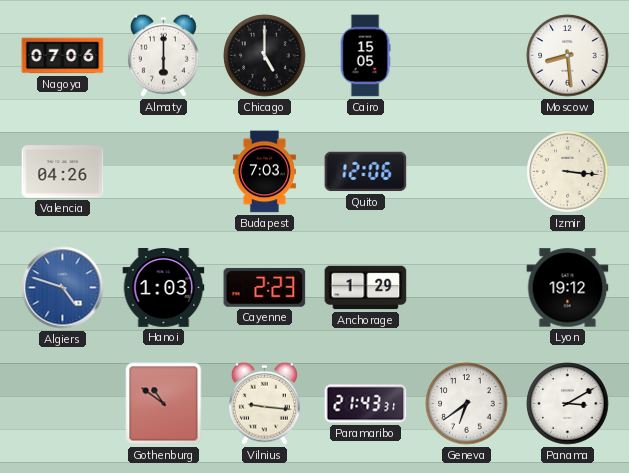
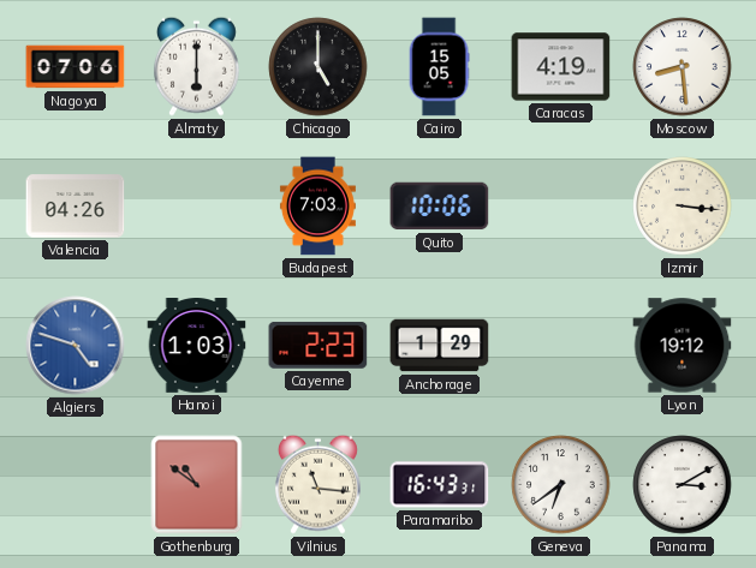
Caracas: none -> 4:19 (561, 67)
Quito: 12:06 -> 10:06 (440, 207)
Vilnius: 9:16 -> 11:16 (317, 484)
Paramaribo: 21:43 -> 16:43 (440, 485)
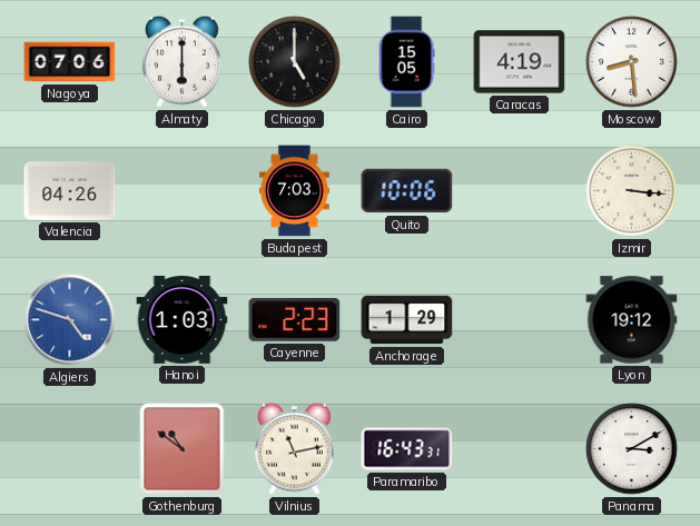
Vilnius: 11:16 -> 11:13 (294, 448)
Geneva: 6:39 -> none (561, 485)
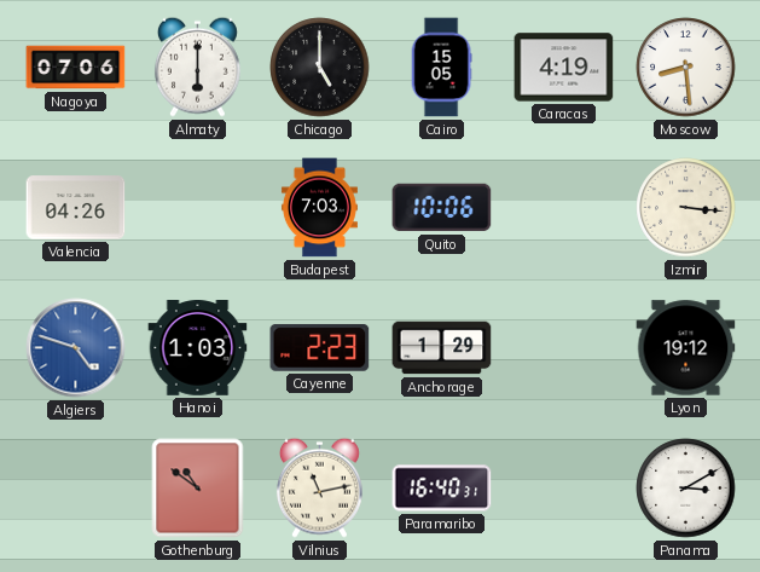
Paramaribo: 16:43 -> 16:40 (442, 489)
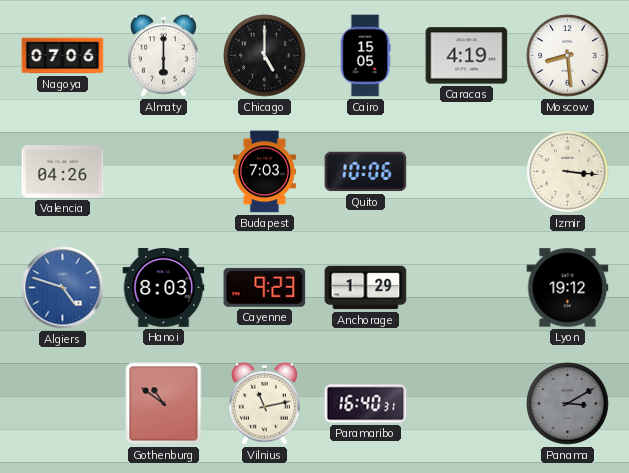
Hanoi: 1:03 -> 8:03 (164, 288)
Cayenne: 2:23 -> 9:23 (265, 287)
Panama dial: white -> grey (568, 404)
